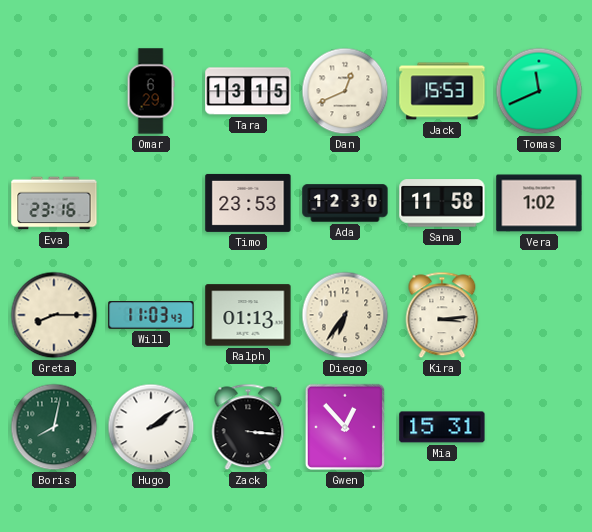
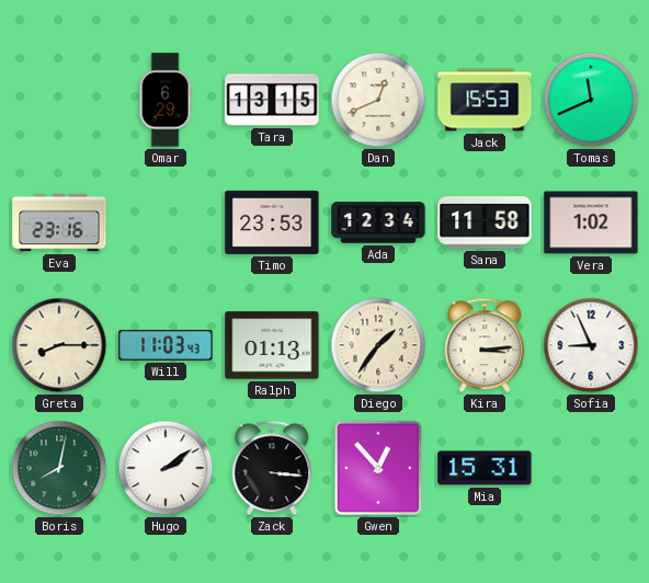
Ada: 12:30 -> 12:34 (378, 222)
Diego: 6:36 -> 1:36 (378, 345)
Sofia: none -> 8:56 (591, 345)
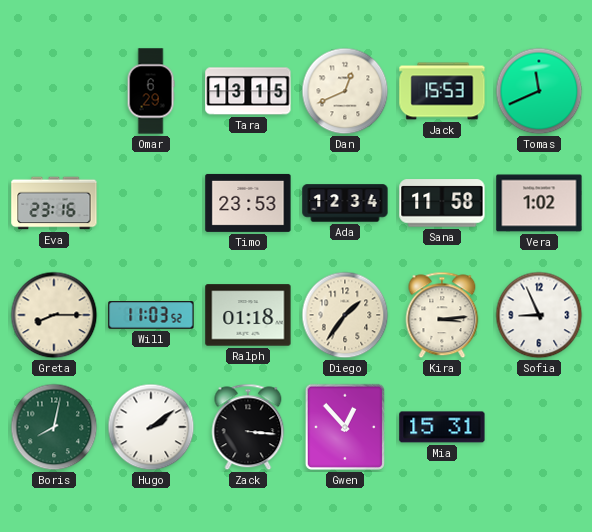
Will: 11:03:43 -> 11:03:52 (151, 315)
Ralph: 01:13 -> 01:18 (248, 315)
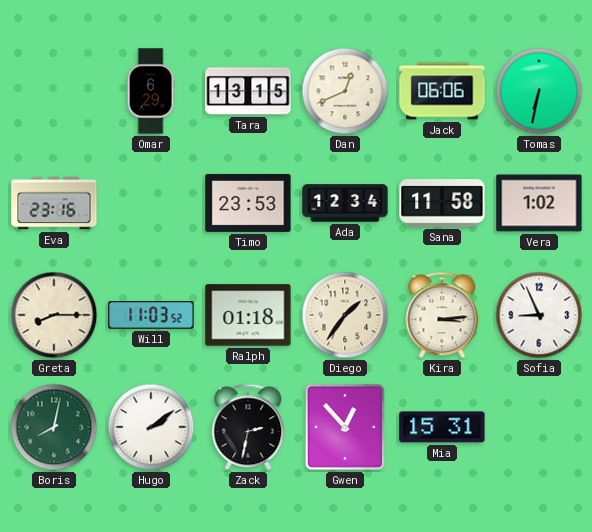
Jack: 15:53 -> 06:06 (442, 91)
Tomas: 11:41 -> 6:32 (539, 91)
Zack: 3:16 -> 2:32 (248, 427)
